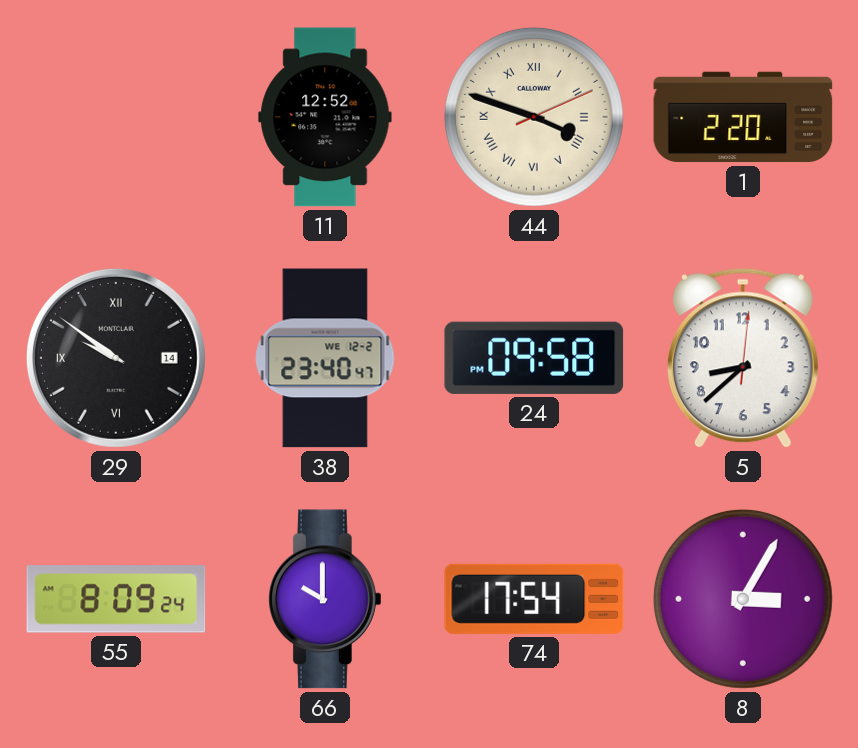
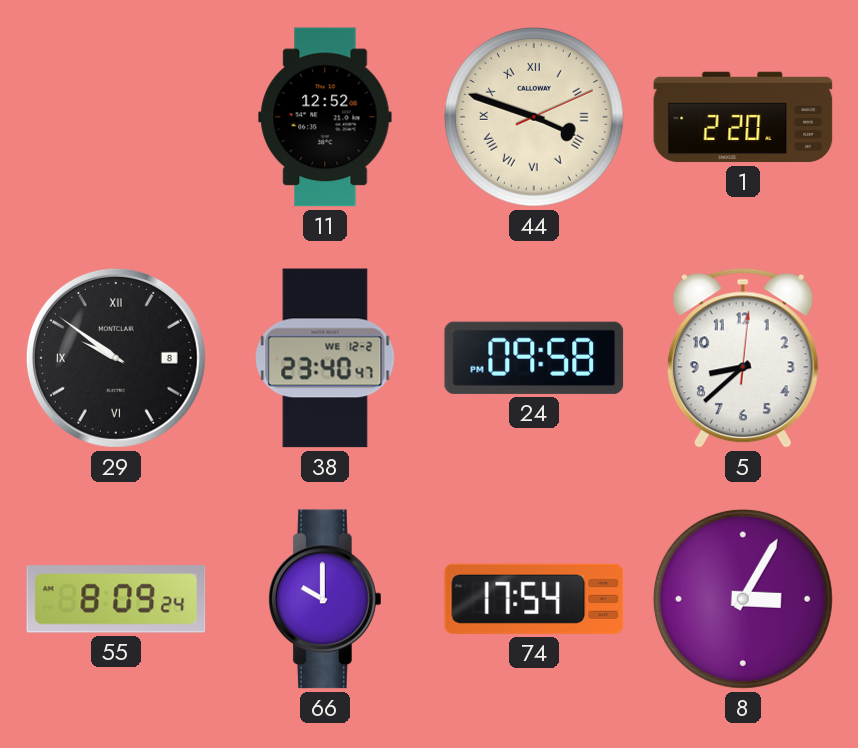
29 date: 14 -> 8 (116, 358)
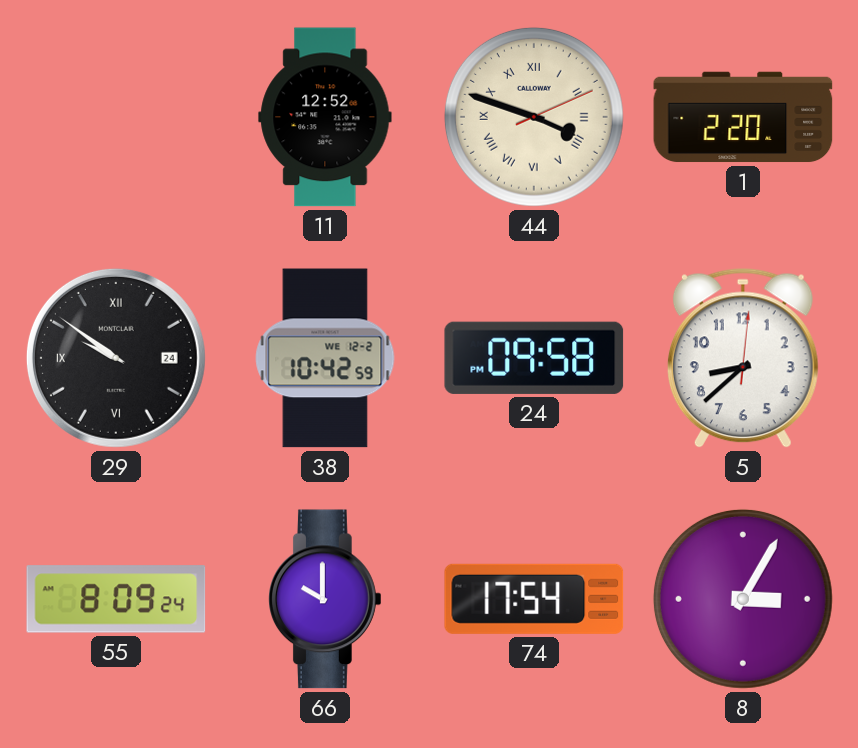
29 date: 8 -> 24 (116, 358)
38: 23:40 -> 10:42 (325, 358)
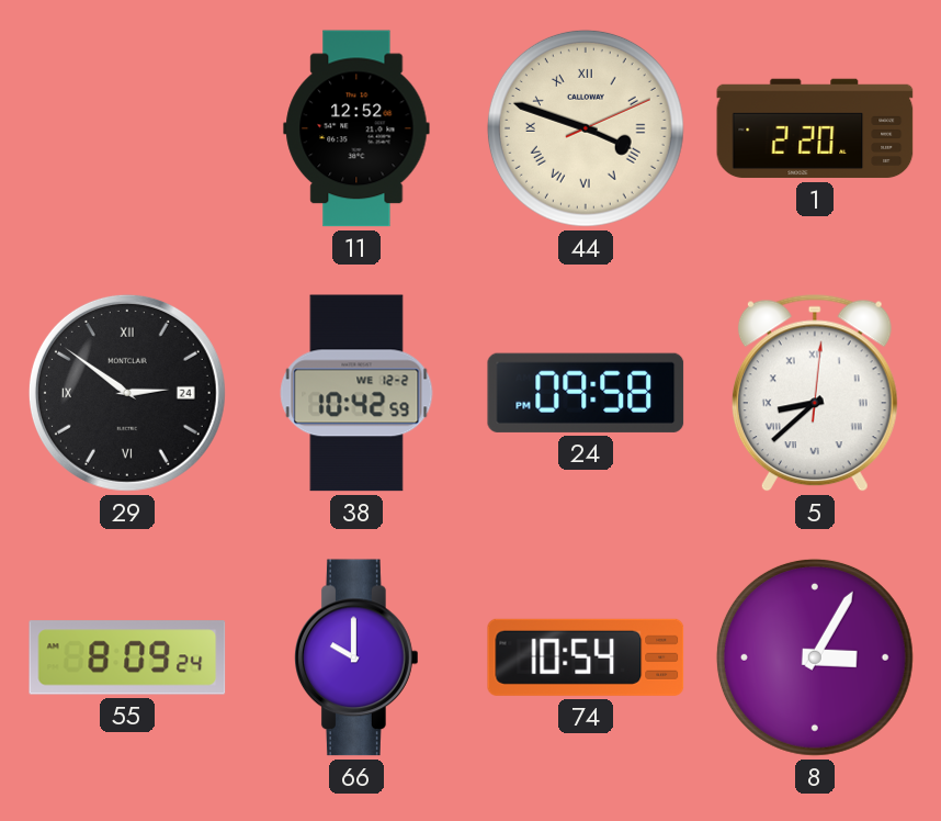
29: 9:51 -> 2:51 (127, 393)
5 numerals: Arabic -> Roman (815, 393)
74: 17:54 -> 10:54 (586, 657)
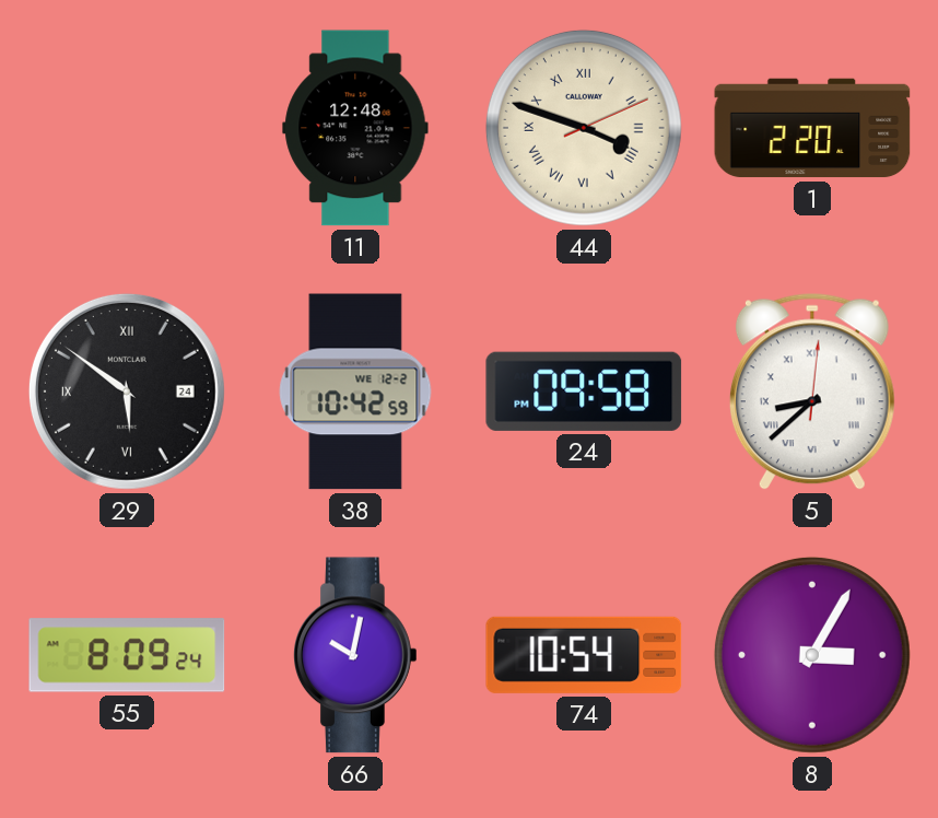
11: 12:52 -> 12:48 (355, 128)
29: 2:51 -> 5:51 (127, 392)
66: 10:00 -> 10:02 (356, 655)
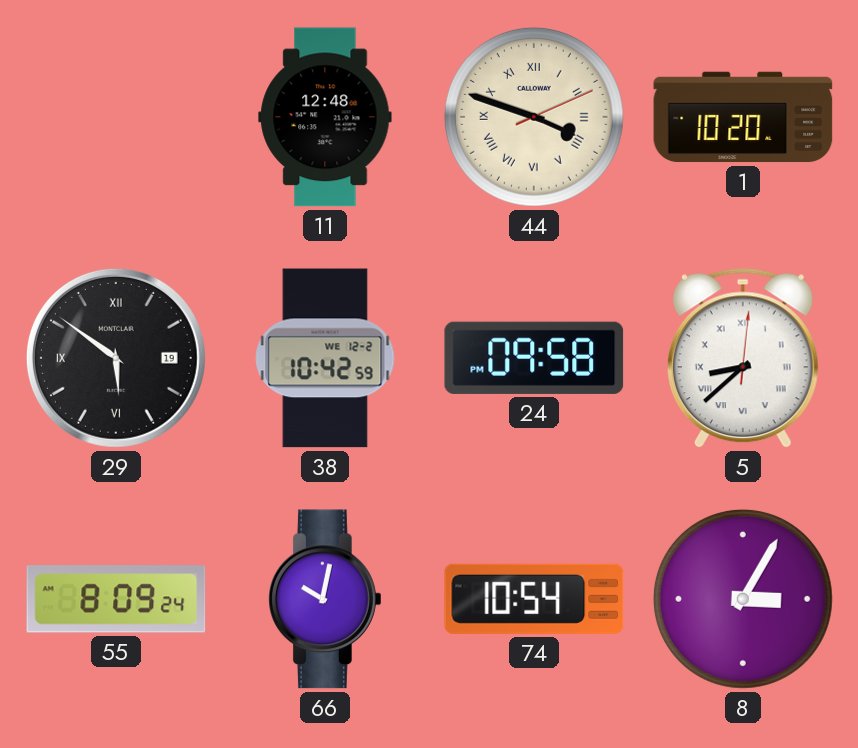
1: 2:20 -> 10:20 (743, 117)
29 date: 24 -> 19 (116, 358)
